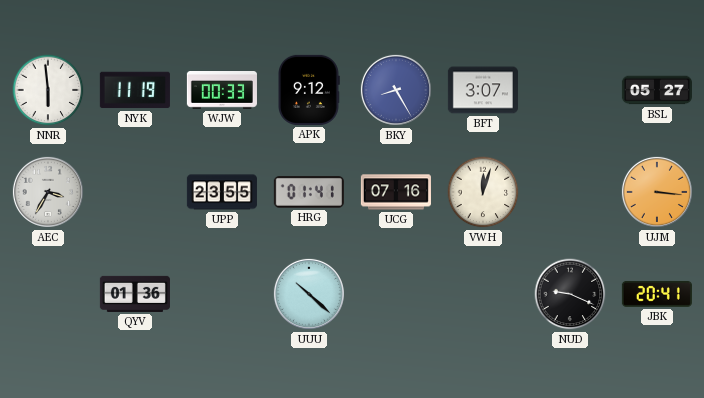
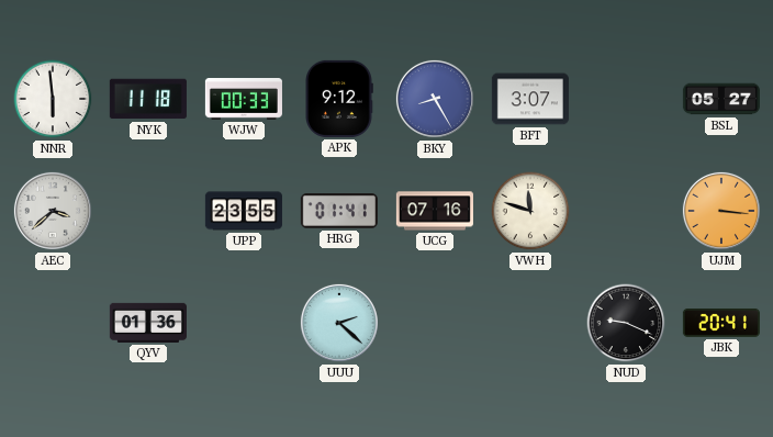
NYK: 11:19 -> 11:18 (148, 99)
AEC: 3:35 -> 3:38 (53, 211)
VWH: 12:03 -> 11:48 (530, 211)
UUU: 10:22 -> 2:22 (339, 323)
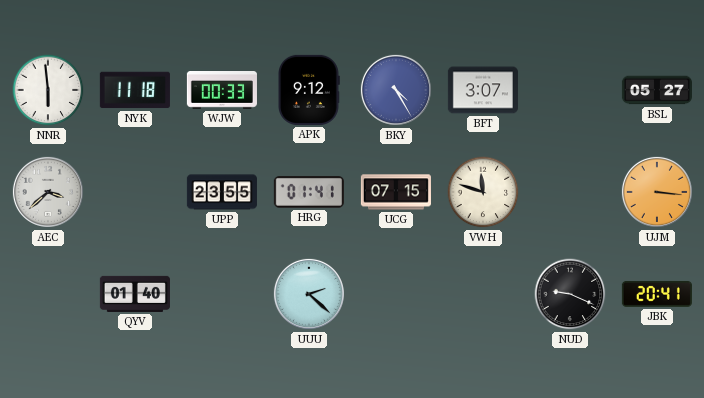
BKY: 8:25 -> 4:25 (396, 90)
UCG: 07:16 -> 07:15 (396, 192)
QYV: 01:36 -> 01:40 (135, 294)
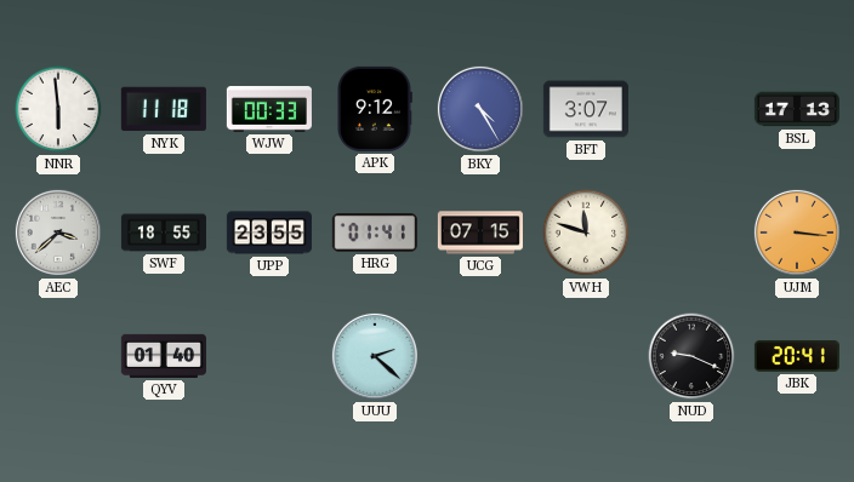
BSL: 05:27 -> 17:13 (797, 109)
SWF: none -> 18:55 (163, 233)
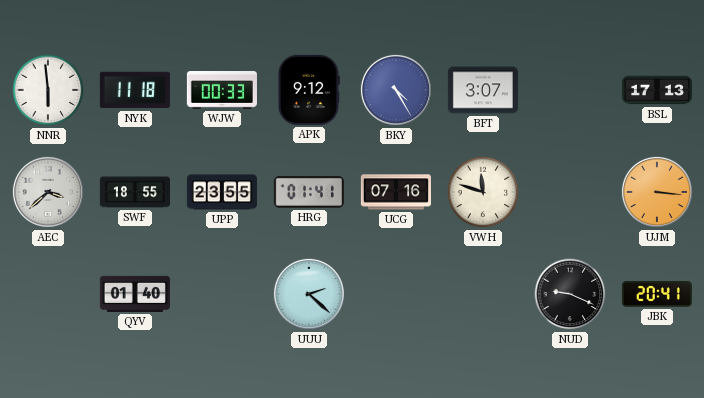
UCG: 07:15 -> 07:16 (396, 192)
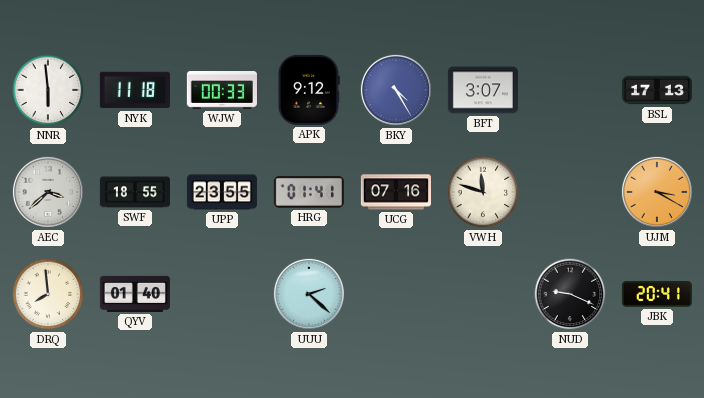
UJM: 3:16 -> 3:20 (657, 192)
DRQ: none -> 7:59 (48, 294)
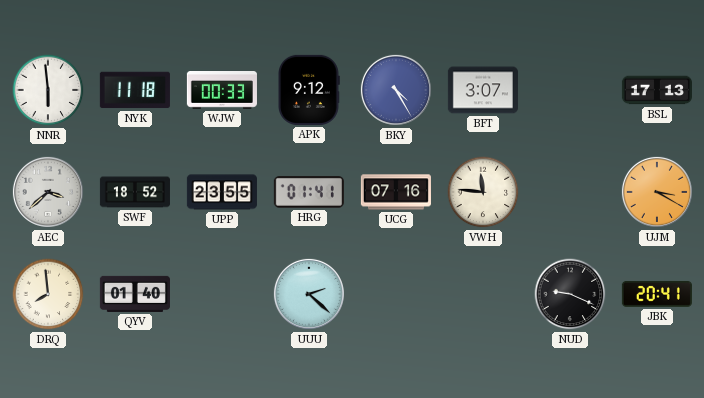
SWF: 18:55 -> 18:52 (134, 192)
VWH: 11:48 -> 11:46 (483, 192)
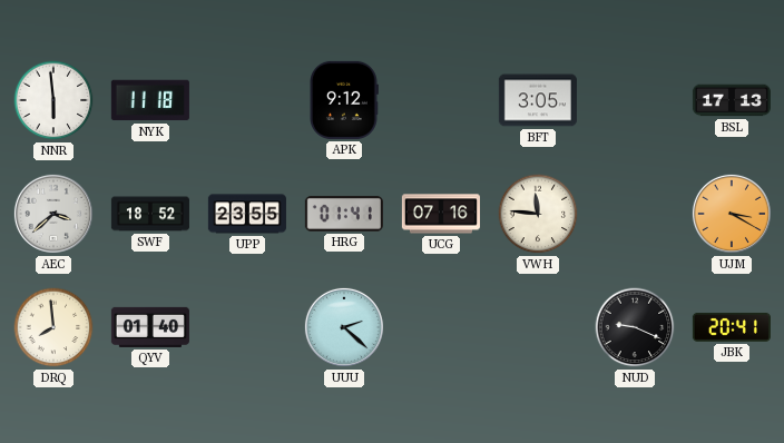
WJW: 00:33 -> none (222, 91)
BKY: 4:25 -> none (396, 90)
BFT: 3:07 -> 3:05 (538, 100)
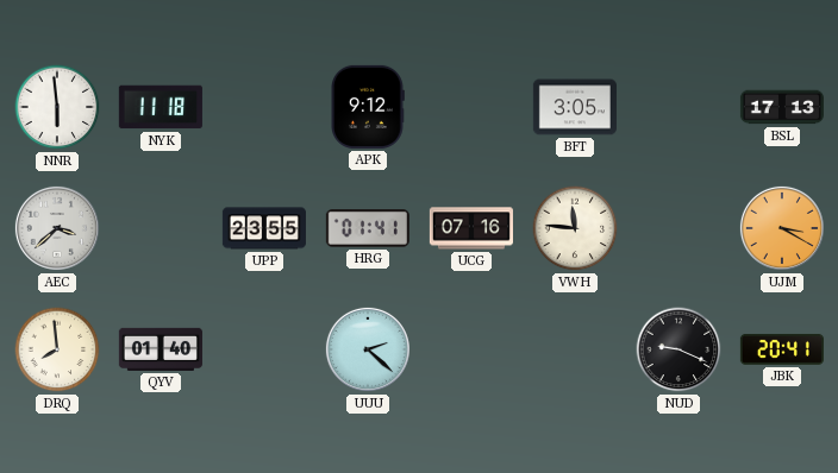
SWF: 18:52 -> none (149, 214)
